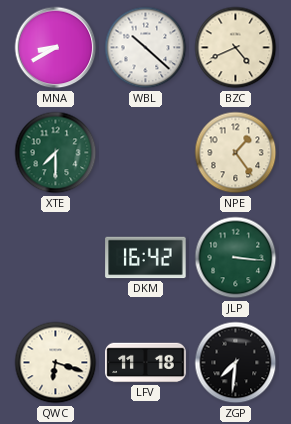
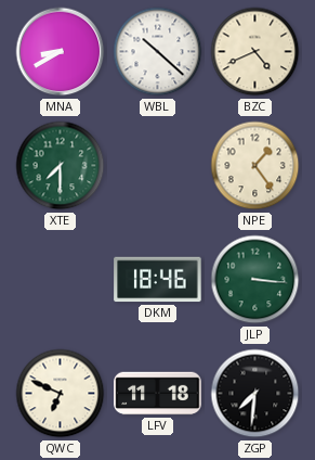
DKM: 16:42 -> 18:46 (158, 280)
QWC: 6:18 -> 6:49 (61, 394)
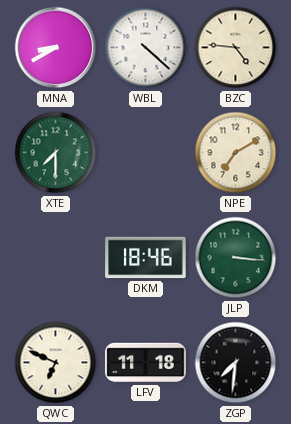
WBL: 10:22 -> 4:22 (146, 48)
BZC: 4:41 -> 4:46 (236, 48)
NPE: 1:24 -> 7:10 (236, 153)
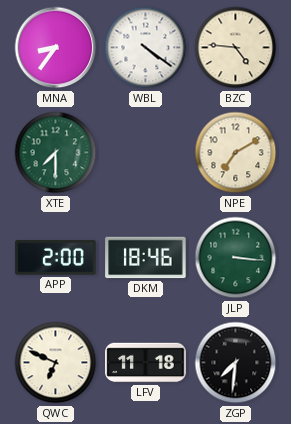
MNA: 8:40 -> 8:36 (56, 48)
WBL: 4:22 -> 4:21 (146, 48)
APP: none -> 2:00 (56, 258)
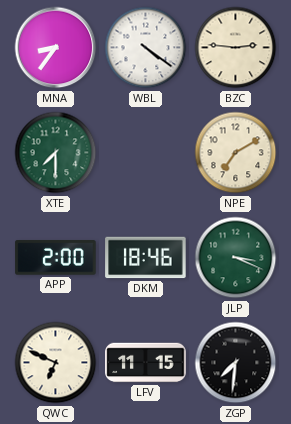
BZC: 4:46 -> 2:46 (236, 48)
JLP: 3:16 -> 3:19 (236, 258)
LFV: 11:18 -> 11:15 (146, 363)
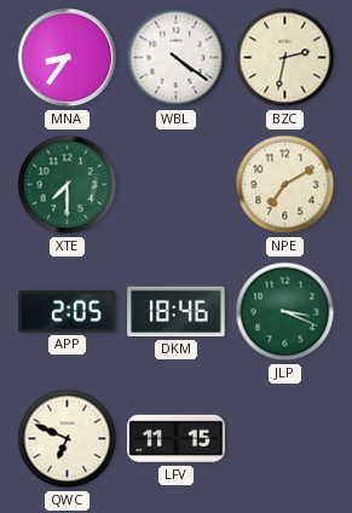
BZC: 2:46 -> 2:32 (285, 58)
APP: 2:00 -> 2:05 (68, 312)
ZGP: 7:31 -> none (236, 363)
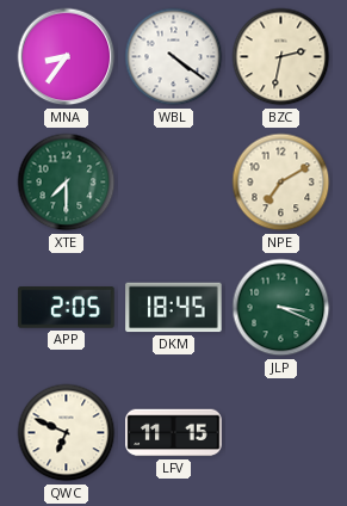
DKM: 18:46 -> 18:45 (174, 308)
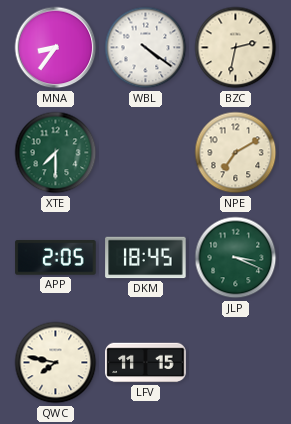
QWC: 6:49 -> 7:47 (56, 363)
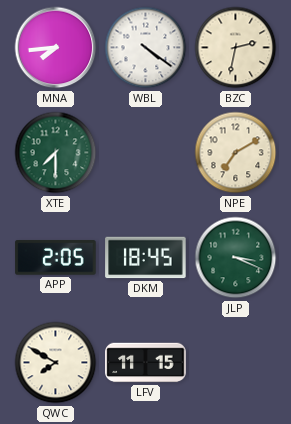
MNA: 8:36 -> 7:44 (56, 48)
QWC: 7:47 -> 7:50 (56, 363)
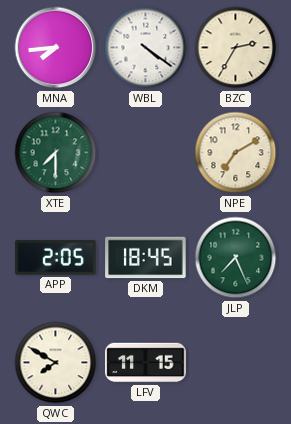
BZC: 2:32 -> 2:35 (236, 48)
JLP: 3:19 -> 7:26 (236, 258)
